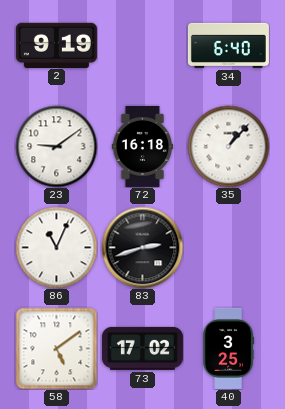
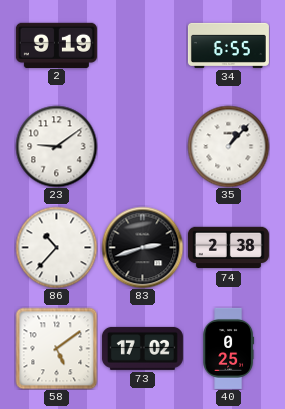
34: 6:40 -> 6:55 (228, 45)
72: 16:18 -> none (143, 146)
86: 11:04 -> 10:37 (56, 247)
74: none -> 2:38 (228, 248)
40: 3:25 -> 0:25 (229, 348)
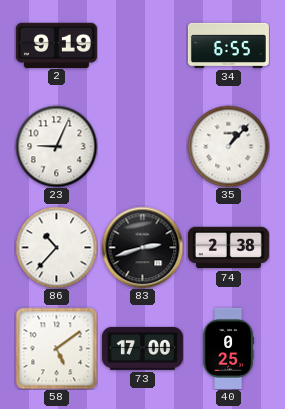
23: 9:09 -> 9:04 (56, 146)
73: 17:02 -> 17:00 (142, 348)
